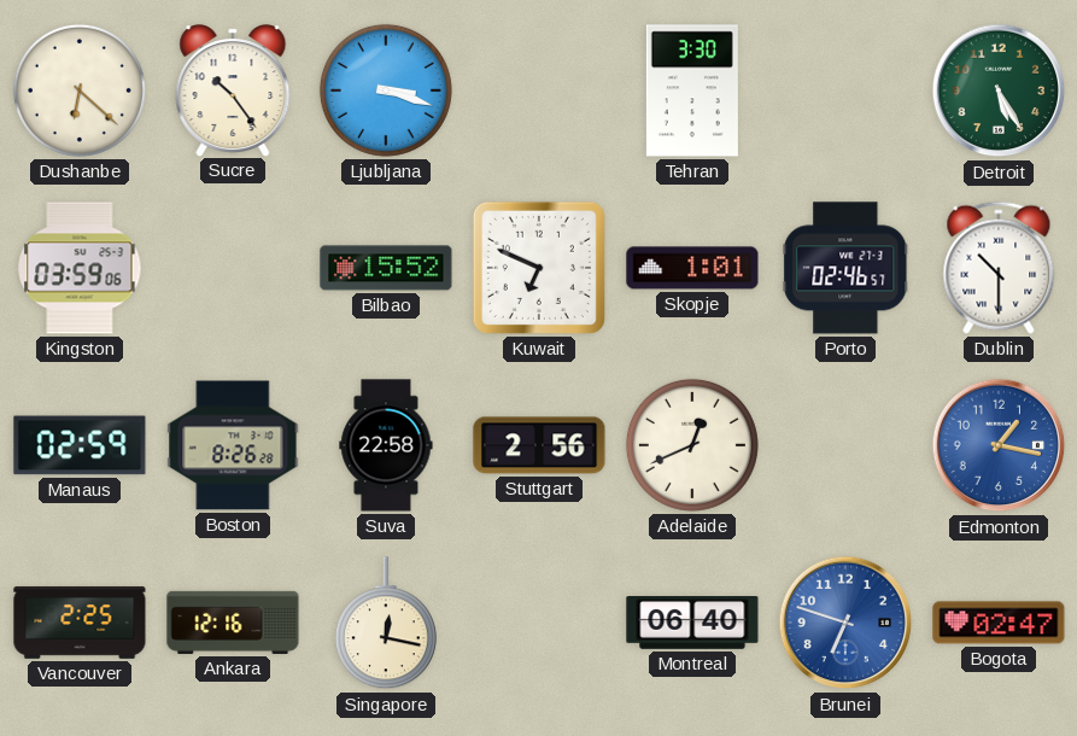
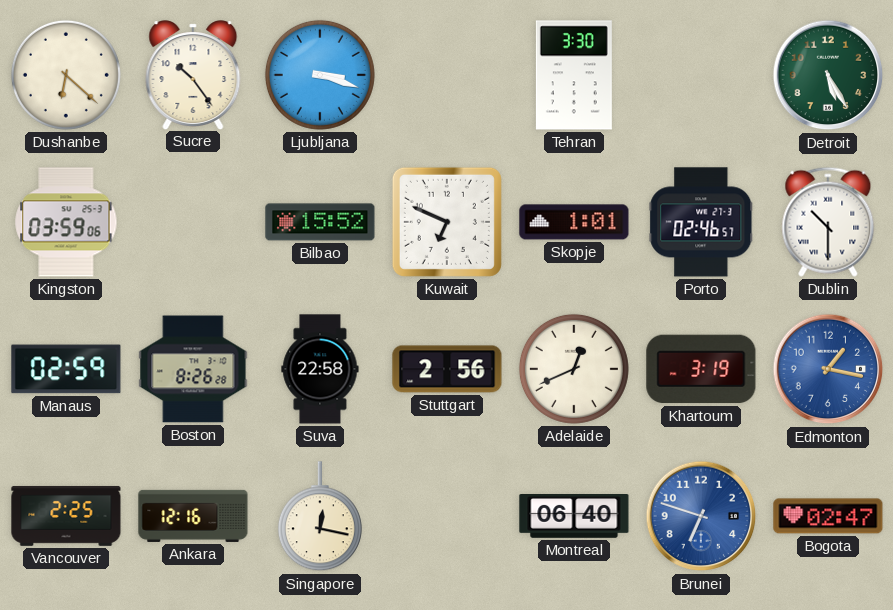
Khartoum: none -> 3:19 (701, 369)
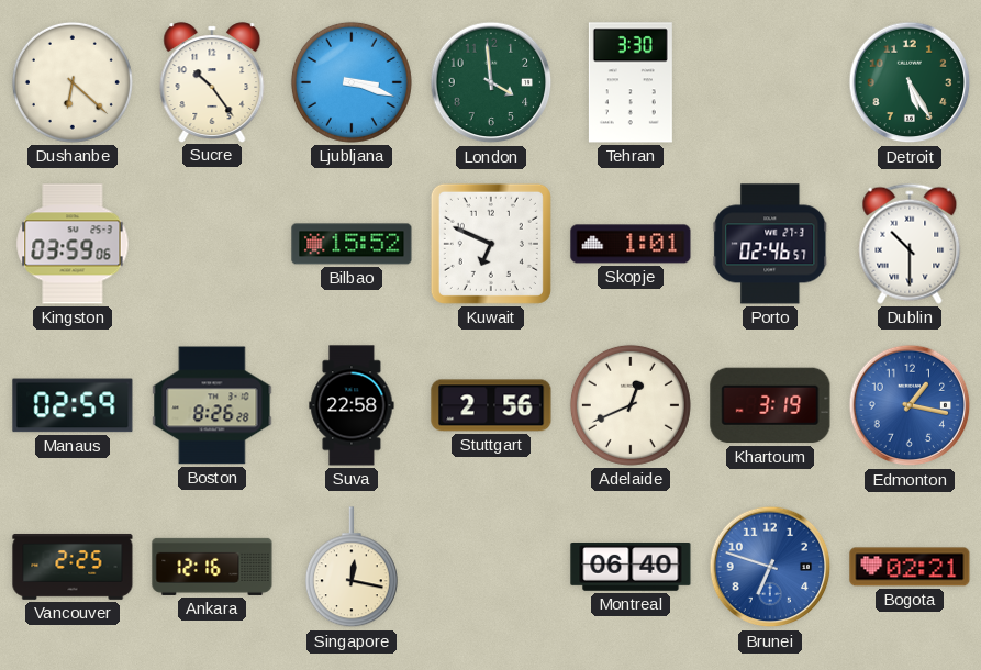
London: none -> 3:59 (491, 82)
Bogota: 02:47 -> 02:21 (910, 567)
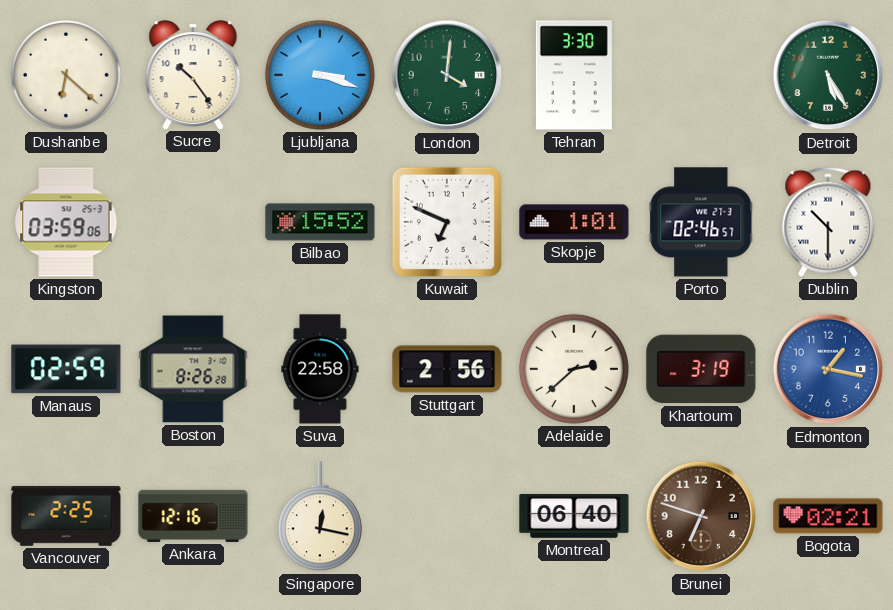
London: 3:59 -> 4:01 (447, 75)
Adelaide: 12:41 -> 2:38 (574, 369)
Brunei dial: blue -> brown (701, 516)
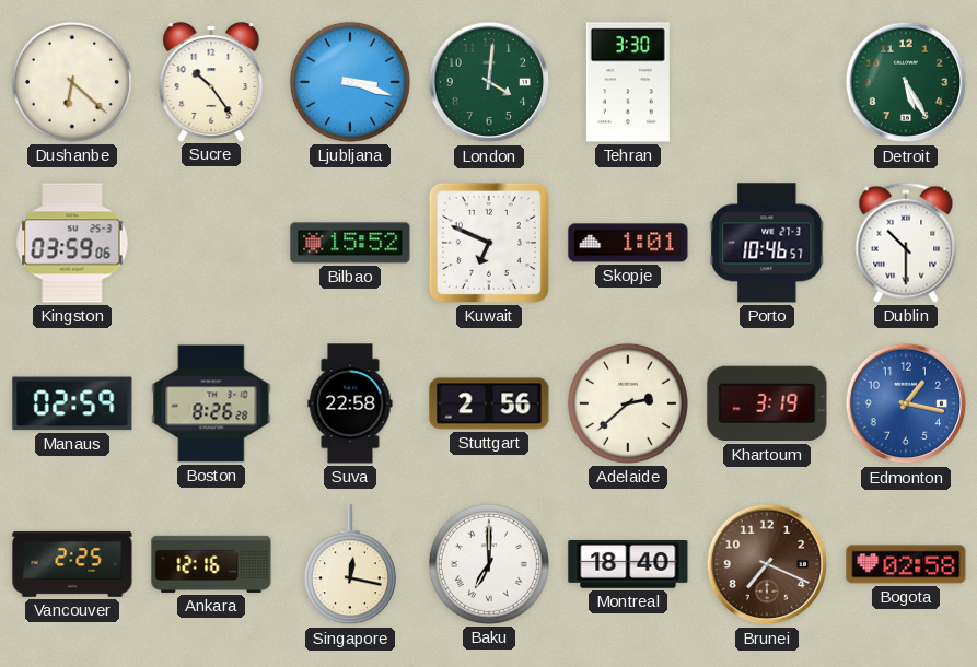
Porto: 02:46 -> 10:46 (767, 243)
Baku: none -> 7:00 (489, 564)
Montreal: 06:40 -> 18:40 (628, 565)
Brunei: 6:48 -> 7:19 (767, 564)
Bogota: 02:21 -> 02:58 (906, 564)
